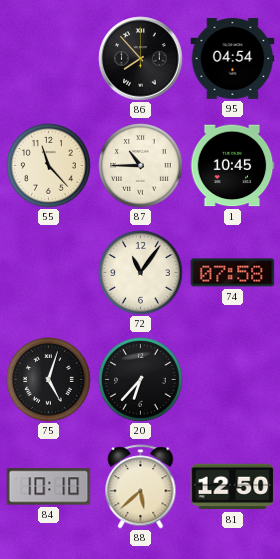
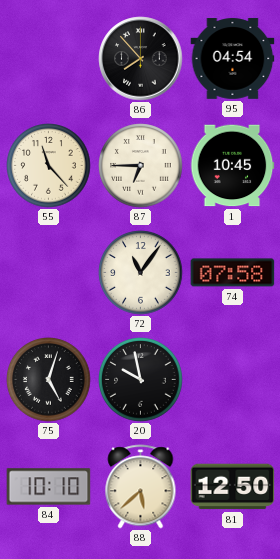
87: 10:45 -> 6:45 (141, 166)
20: 6:37 -> 9:58 (141, 380)
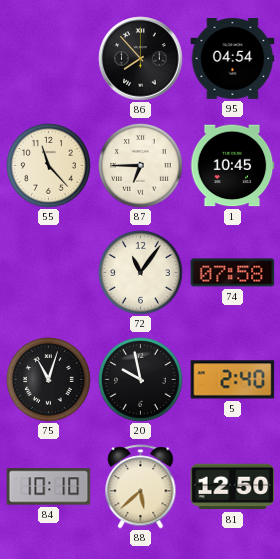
75: 5:03 -> 11:03 (49, 380)
5: none -> 2:40 (233, 380)
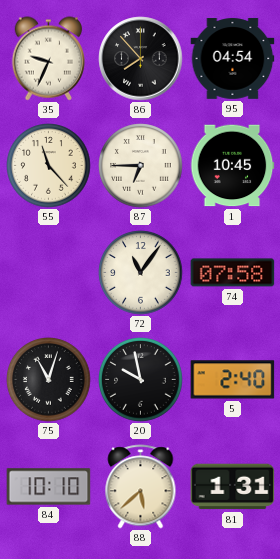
35: none -> 9:34 (49, 59)
81: 12:50 -> 1:31 (233, 487)
